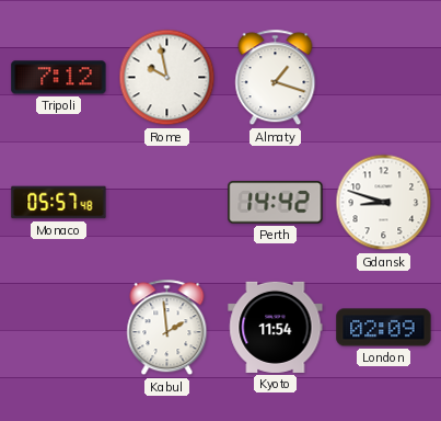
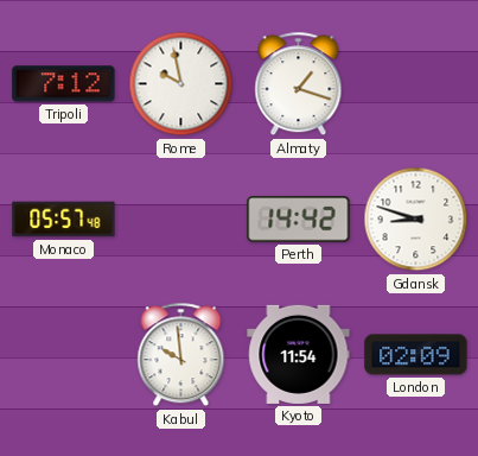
Kabul: 1:59 -> 9:59 (181, 355)
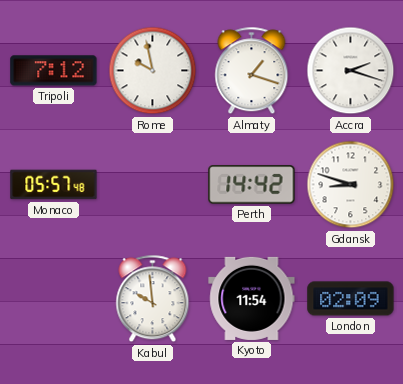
Accra: none -> 2:18 (351, 71)
